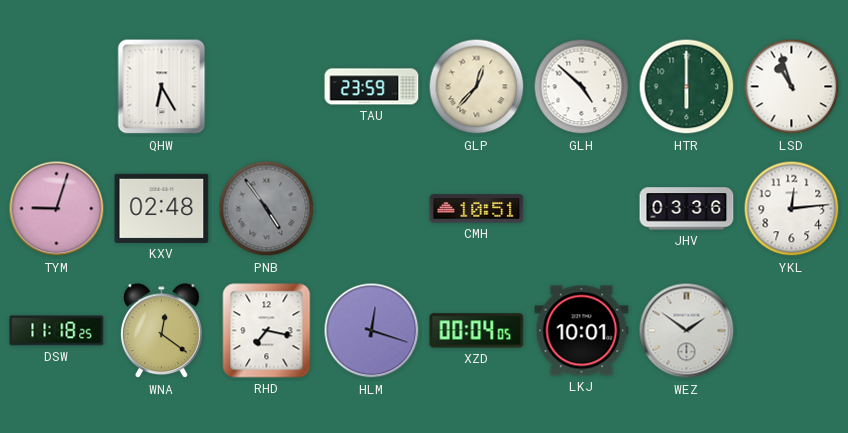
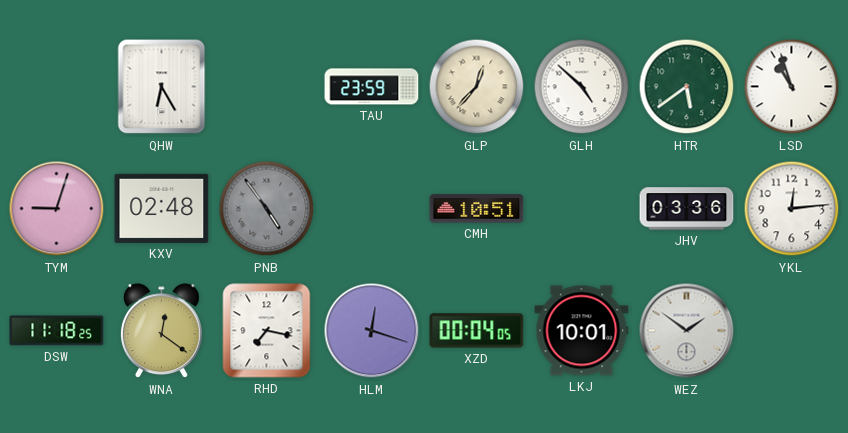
HTR: 6:00 -> 5:39 (687, 87)
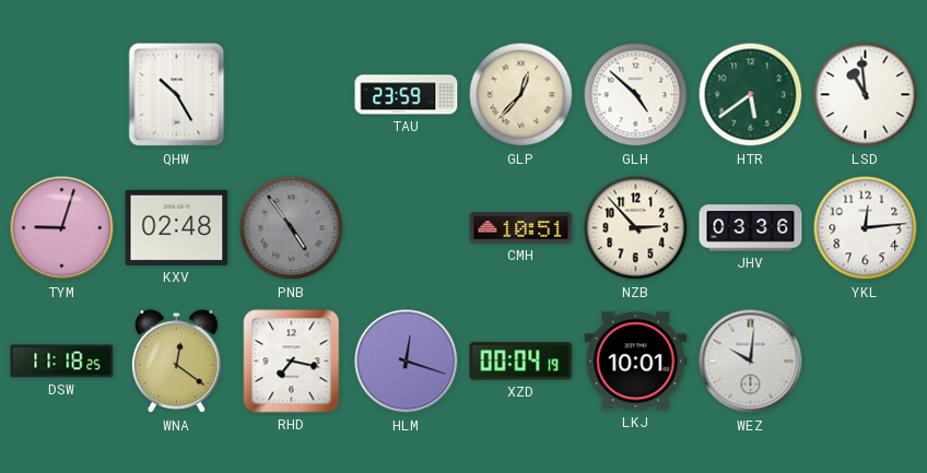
QHW: 6:25 -> 10:25 (177, 95)
LSD: 10:57 -> 10:59 (866, 95)
NZB: none -> 2:53 (636, 228)
XZD: 00:04:05 -> 00:04:19 (521, 362)
WEZ: 1:51 -> 10:01 (751, 362)
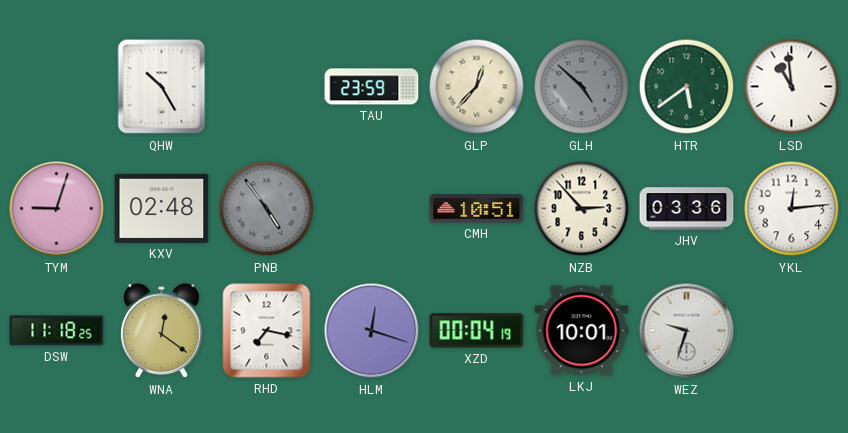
GLH dial: white -> grey (582, 87)
WEZ: 10:01 -> 9:33 (687, 331)
